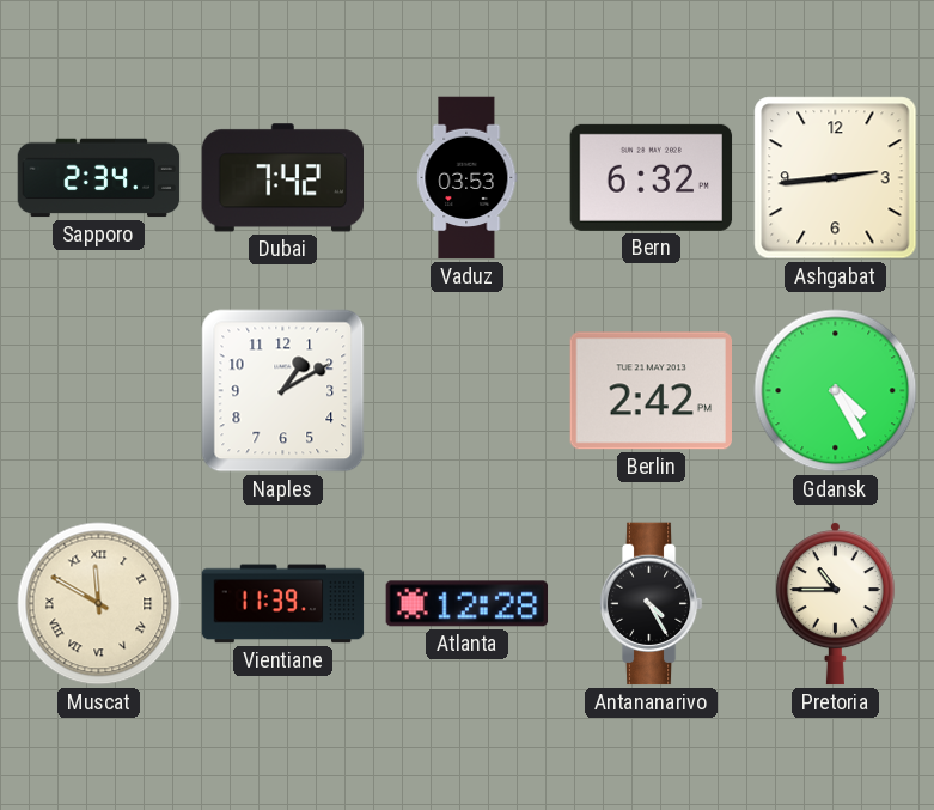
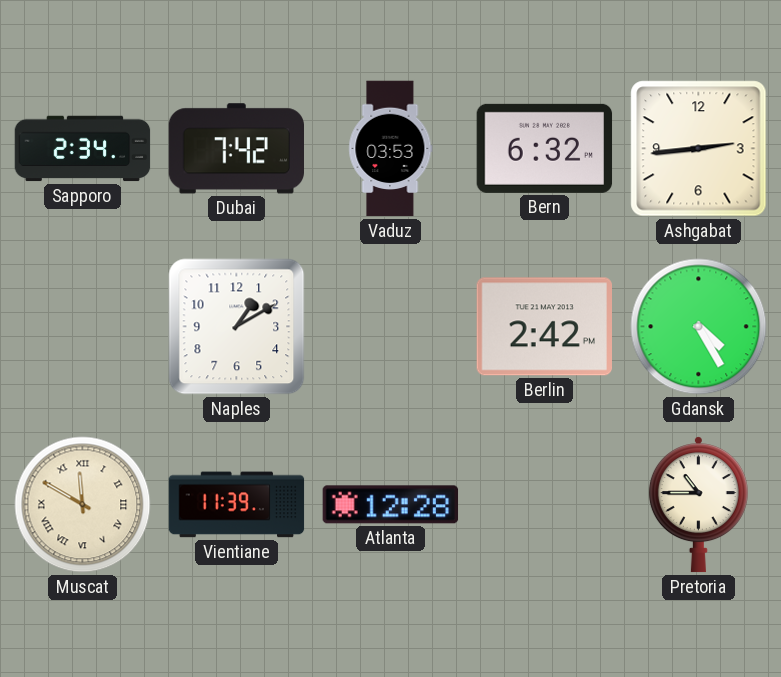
Antananarivo: 4:25 -> none (651, 604)
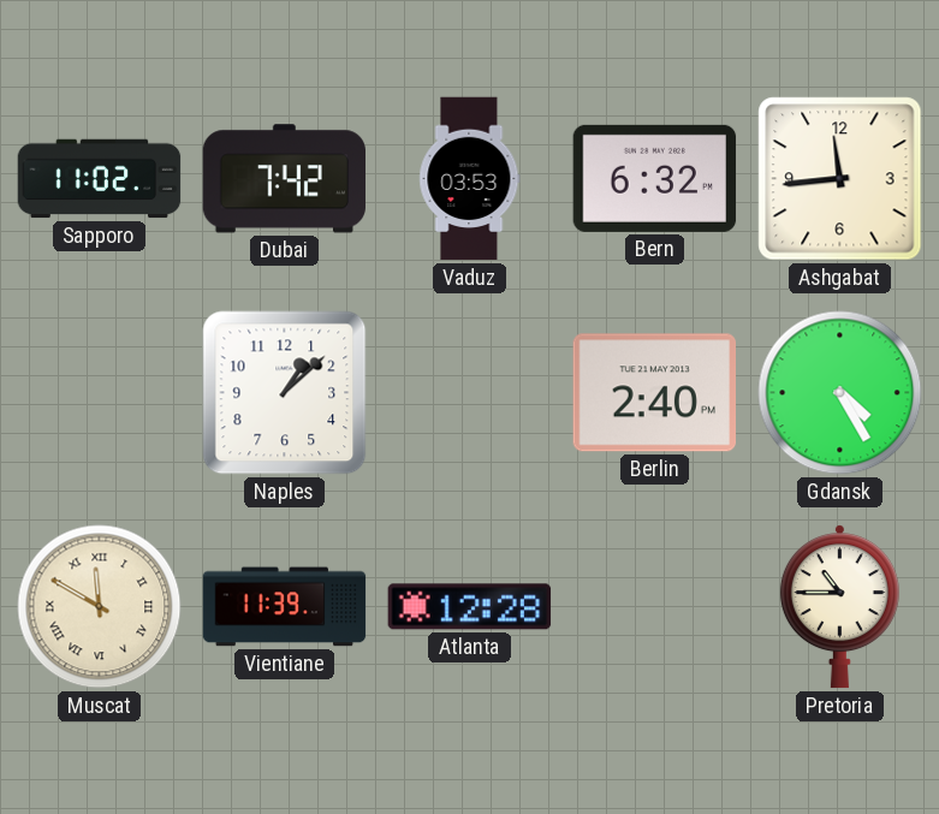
Sapporo: 2:34 -> 11:02 (100, 179)
Ashgabat: 2:44 -> 11:44 (840, 179)
Naples: 1:10 -> 1:08 (285, 393)
Berlin: 2:42 -> 2:40 (654, 393)
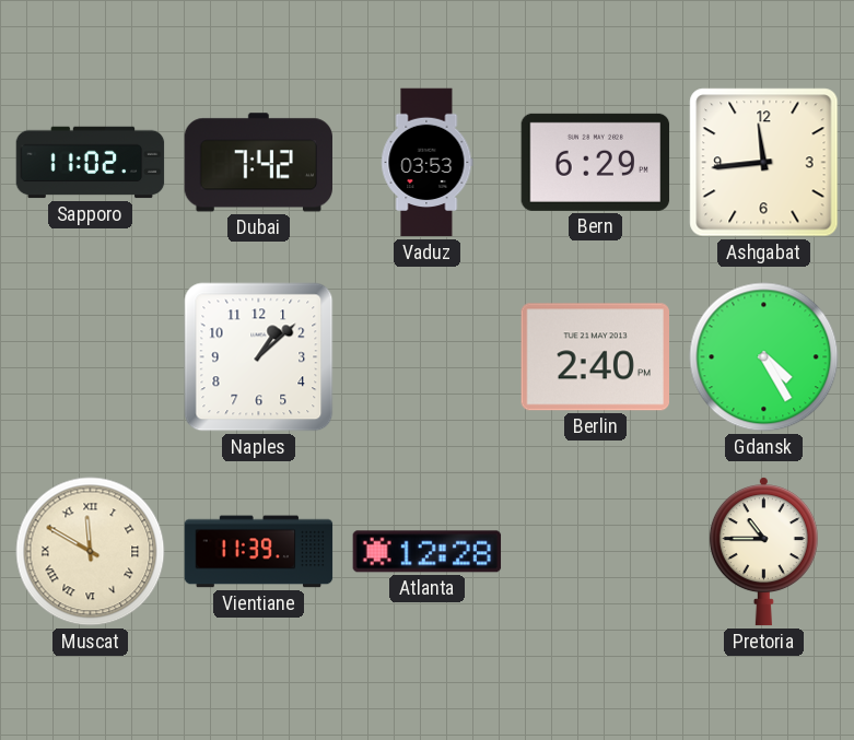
Bern: 6:32 -> 6:29 (596, 162)
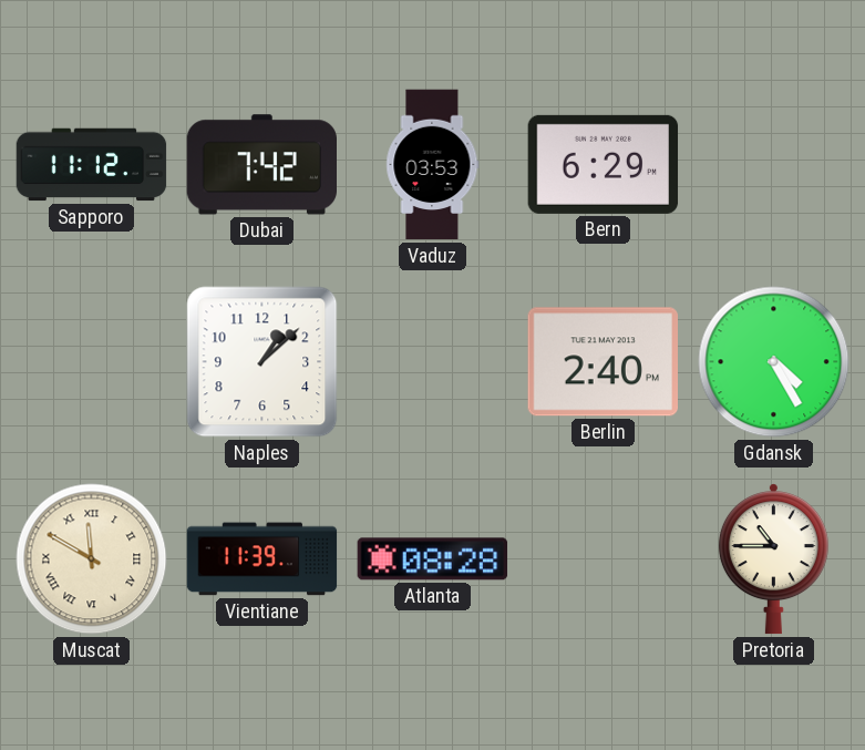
Sapporo: 11:02 -> 11:12 (92, 165)
Ashgabat: 11:44 -> none (764, 163)
Atlanta: 12:28 -> 08:28 (433, 559)
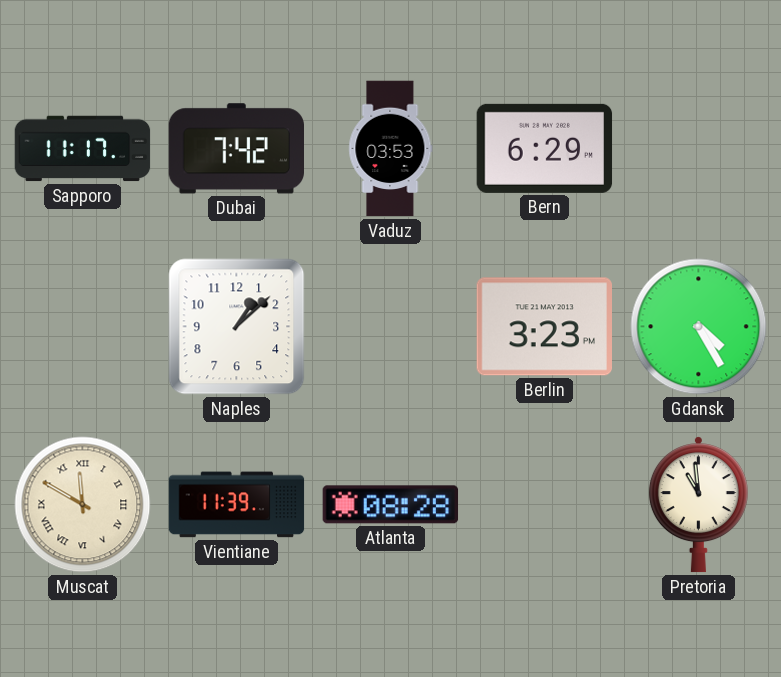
Sapporo: 11:12 -> 11:17 (83, 149)
Berlin: 2:40 -> 3:23 (544, 327)
Pretoria: 10:45 -> 10:59 (698, 505)
